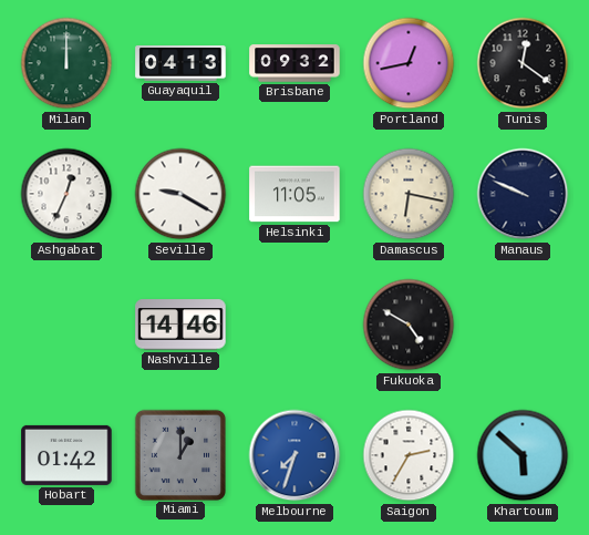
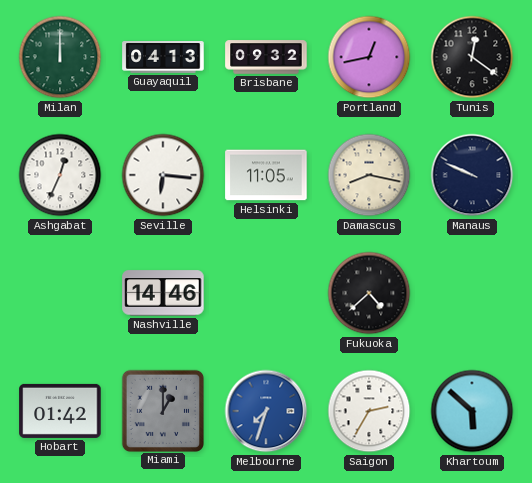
Seville: 9:20 -> 6:16 (163, 175)
Damascus: 6:17 -> 8:17 (369, 175)
Fukuoka: 4:50 -> 4:38 (369, 293)
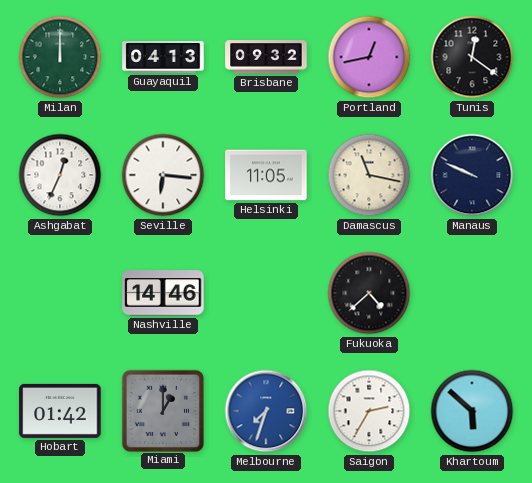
Damascus: 8:17 -> 11:17 (369, 175)
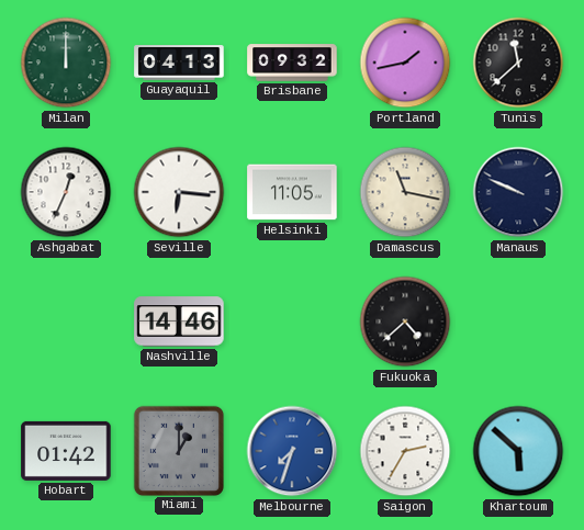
Portland: 12:43 -> 1:43 (405, 63)
Tunis: 12:21 -> 11:38 (518, 63)
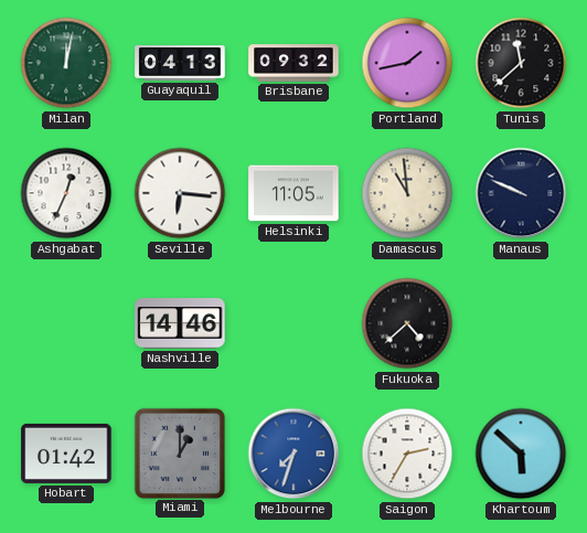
Milan: 12:00 -> 12:02 (66, 63)
Damascus: 11:17 -> 10:59 (407, 193)
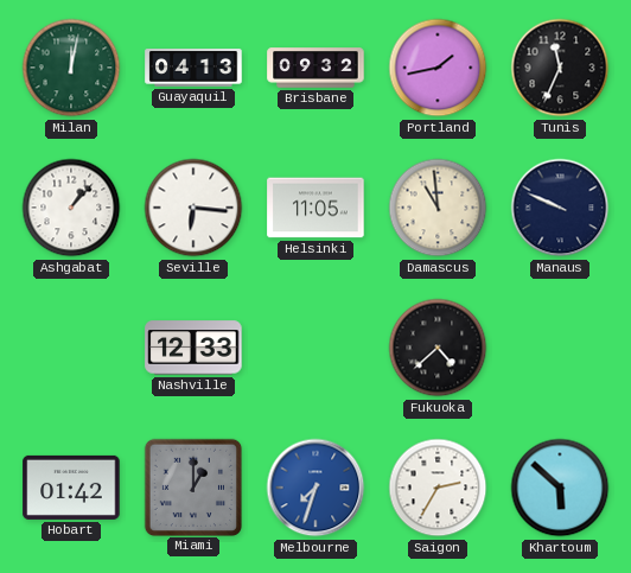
Tunis: 11:38 -> 11:34 (560, 68)
Ashgabat: 12:34 -> 1:07 (71, 208)
Nashville: 14:46 -> 12:33 (193, 348)
